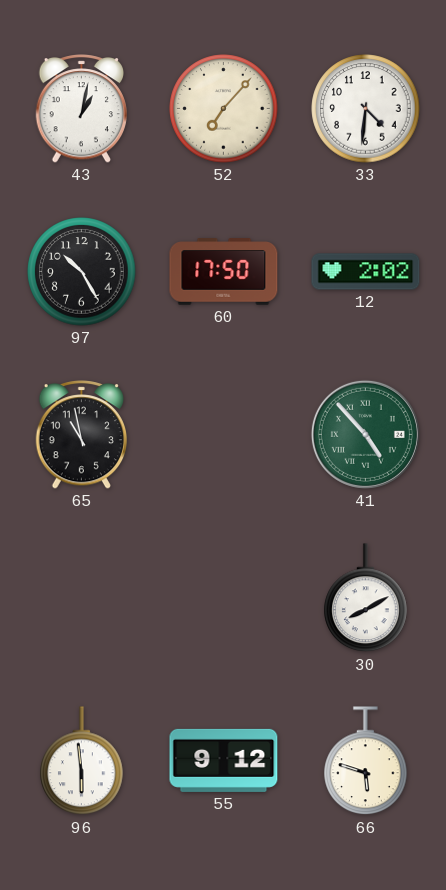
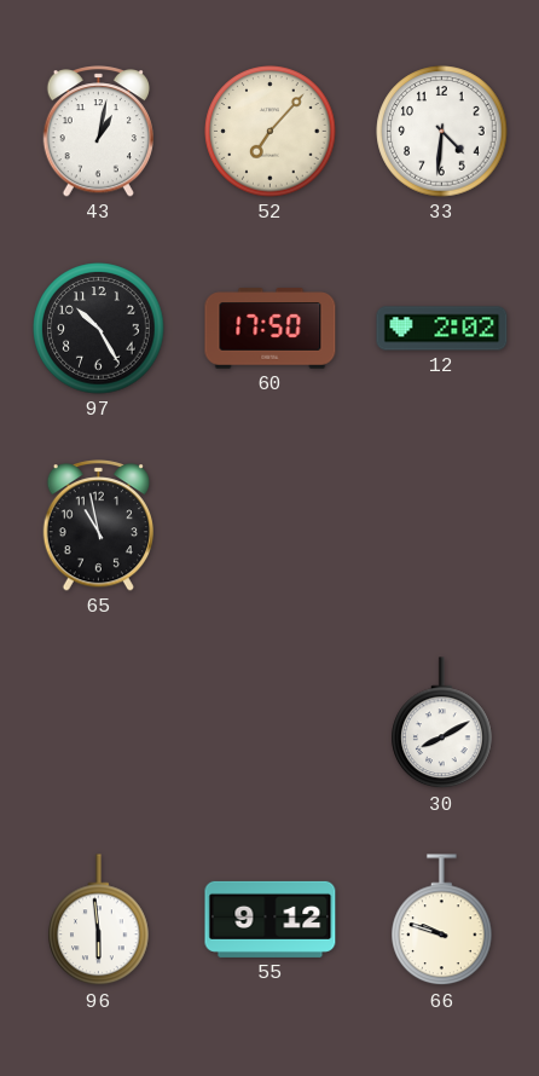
41: 4:53 -> none (365, 434)
66: 5:48 -> 9:48 (442, 920)
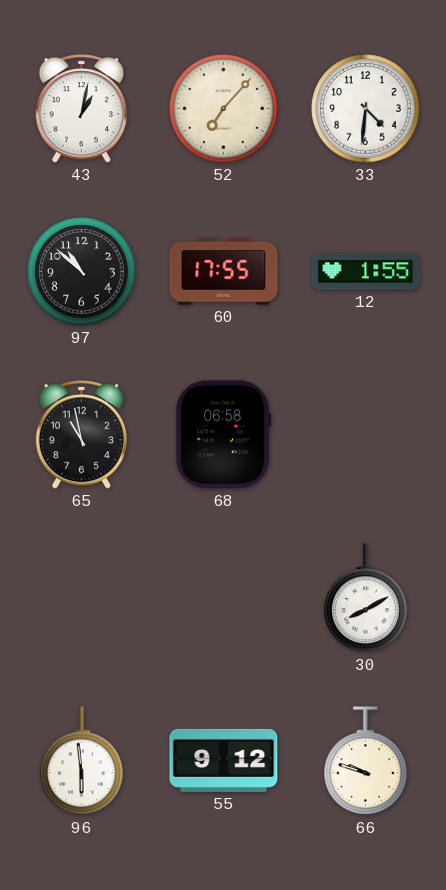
97: 10:25 -> 10:52 (82, 272)
60: 17:50 -> 17:55 (224, 272)
12: 2:02 -> 1:55 (366, 272)
68: none -> 06:58 (223, 435)
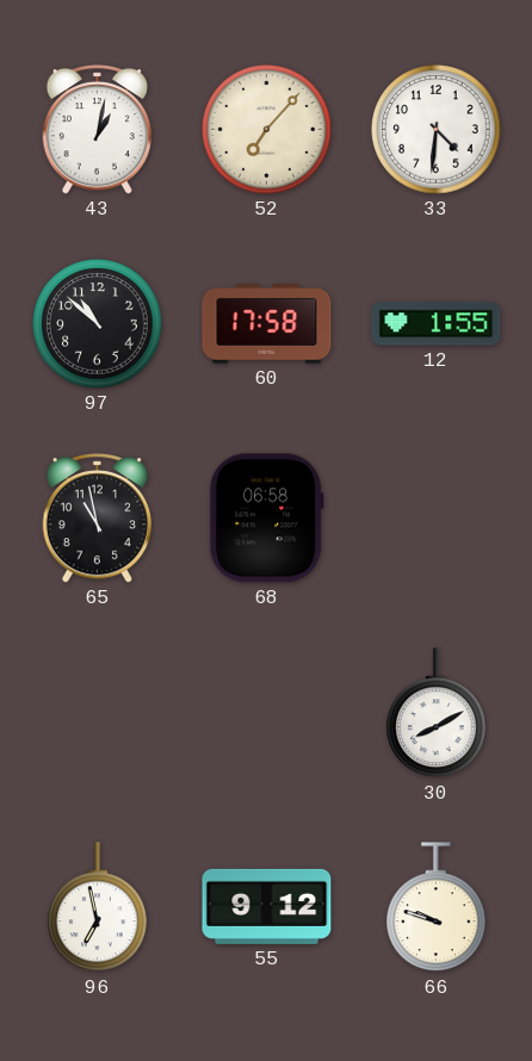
60: 17:55 -> 17:58 (267, 324)
96: 5:59 -> 6:58 (98, 907)
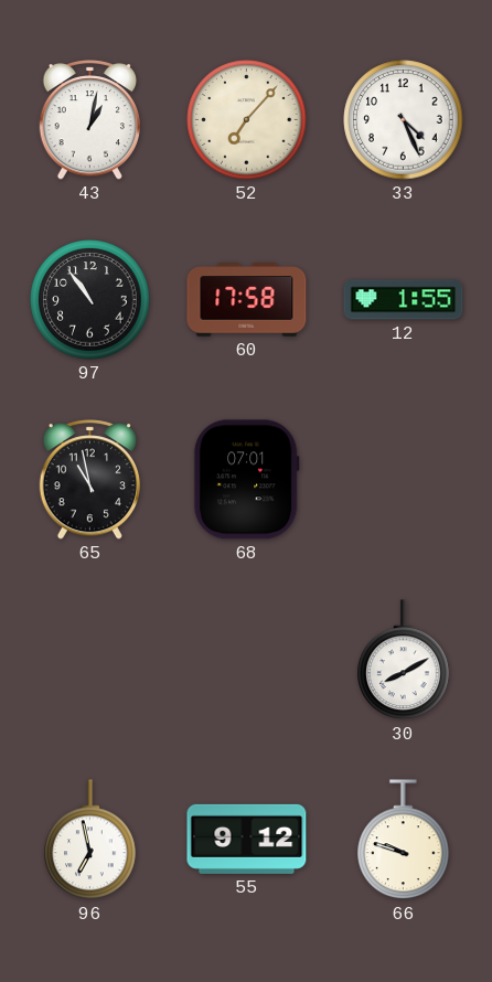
33: 4:31 -> 4:26 (404, 120)
97: 10:52 -> 10:54 (90, 300)
68: 06:58 -> 07:01 (246, 480)
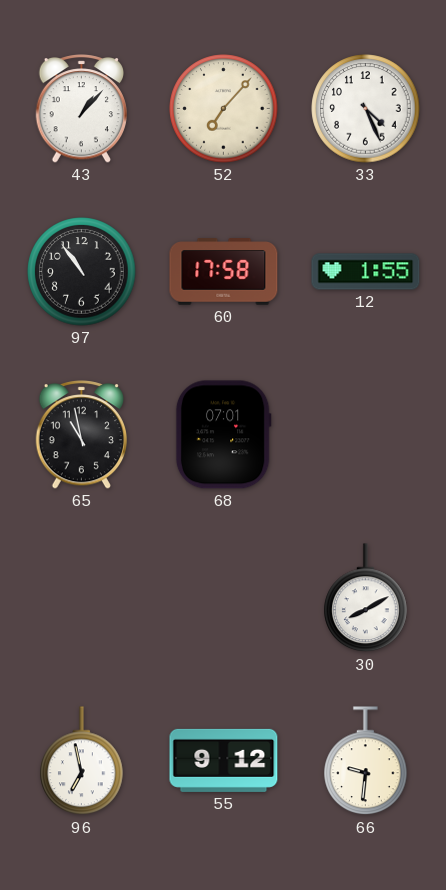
43: 1:02 -> 1:07 (81, 109)
66: 9:48 -> 9:31 (366, 761)
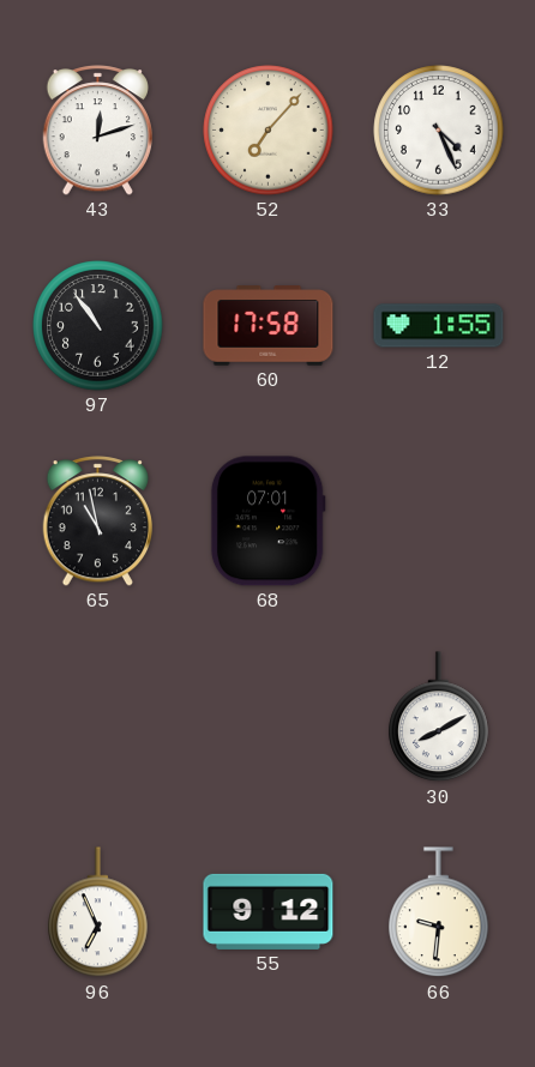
43: 1:07 -> 12:12 (97, 131)
96: 6:58 -> 6:56 (98, 912)
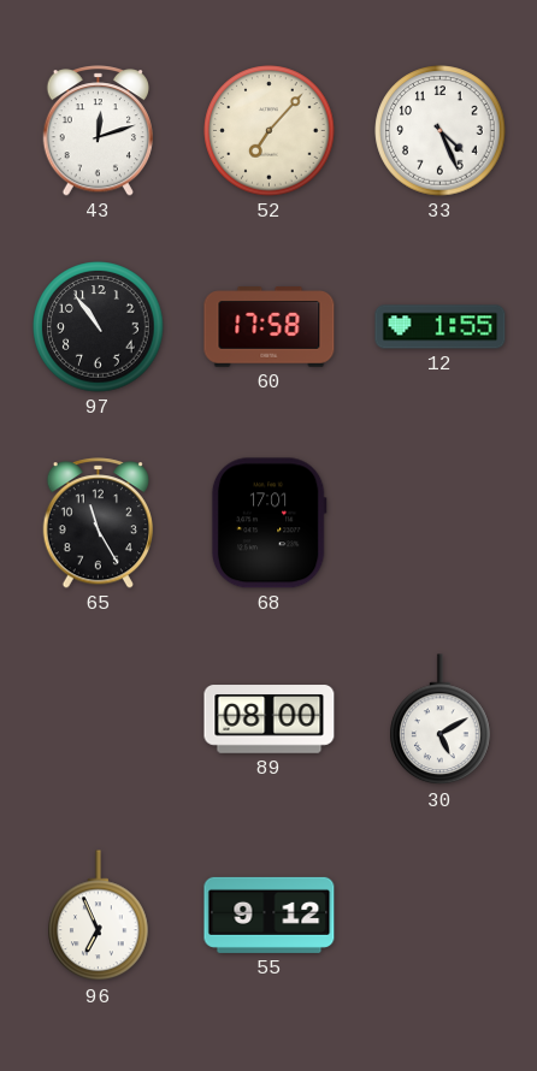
65: 10:58 -> 11:25 (98, 523)
68: 07:01 -> 17:01 (268, 523)
89: none -> 08:00 (270, 720)
30: 8:10 -> 5:10 (441, 720)
66: 9:31 -> none (439, 912)
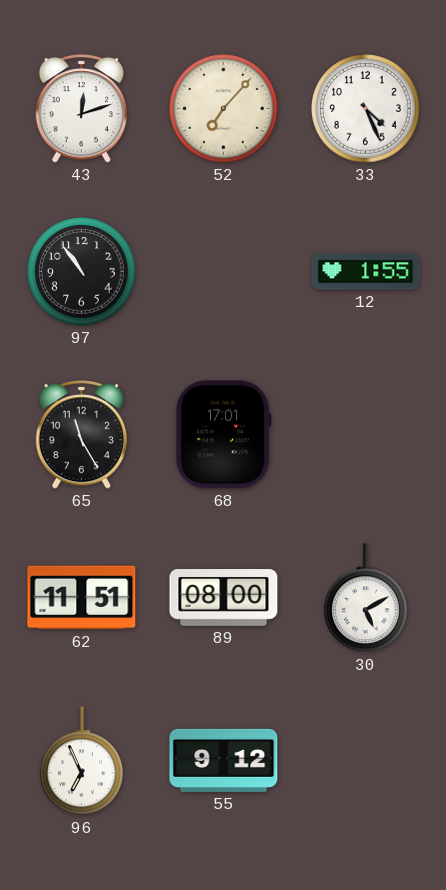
60: 17:58 -> none (270, 327)
62: none -> 11:51 (82, 598)
